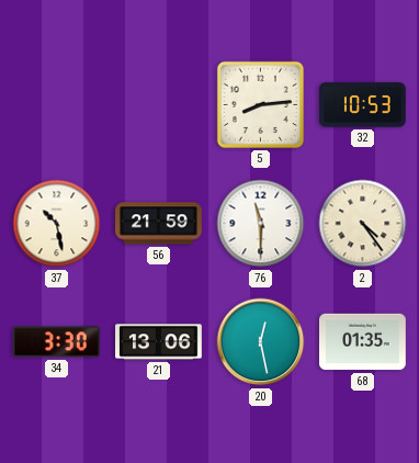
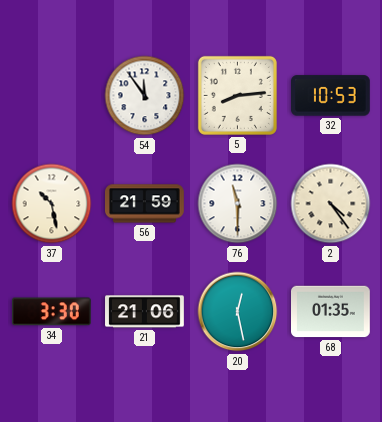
54: none -> 11:54 (145, 96)
21: 13:06 -> 21:06 (145, 312)
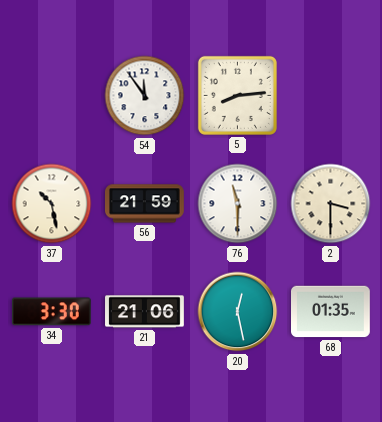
32: 10:53 -> none (331, 96)
2: 4:24 -> 3:30 (331, 204)
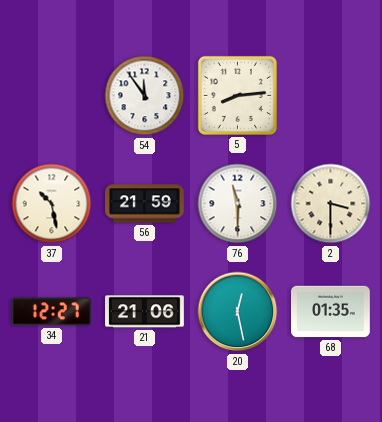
34: 3:30 -> 12:27 (51, 312)
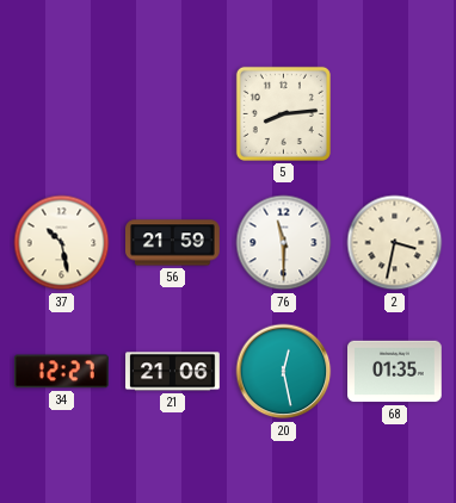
54: 11:54 -> none (145, 96)
2: 3:30 -> 3:32 (395, 243)
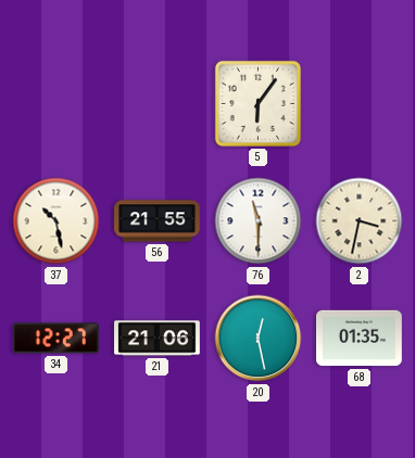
5: 8:14 -> 6:06 (257, 103)
56: 21:59 -> 21:55 (158, 221)
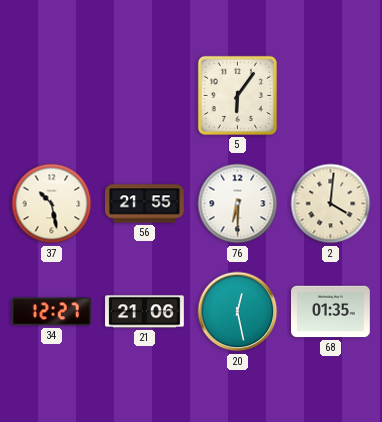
76: 11:30 -> 6:30 (238, 204)
2: 3:32 -> 4:01 (331, 204)
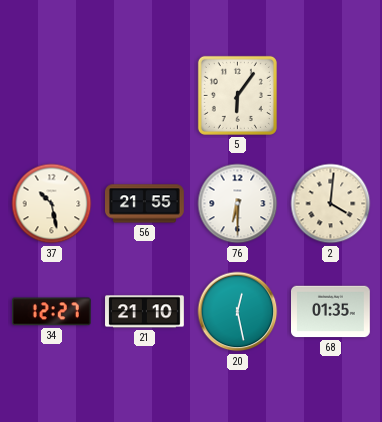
21: 21:06 -> 21:10 (145, 312)
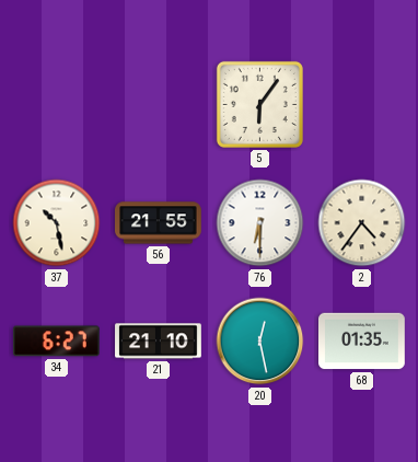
2: 4:01 -> 4:36 (362, 223)
34: 12:27 -> 6:27 (56, 342)
